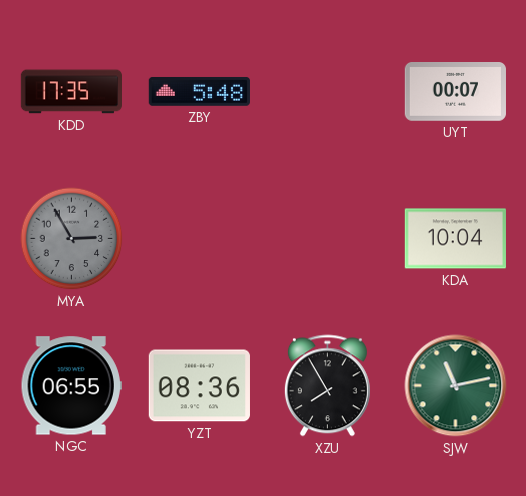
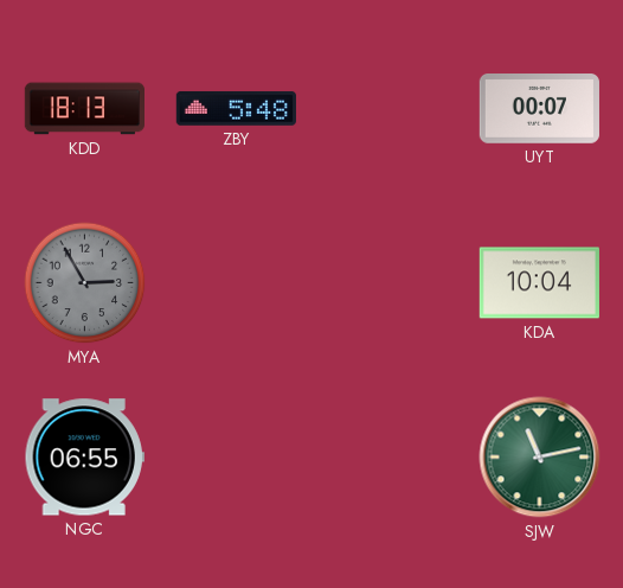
KDD: 17:35 -> 18:13 (84, 109)
YZT: 08:36 -> none (199, 386)
XZU: 7:55 -> none (327, 386)
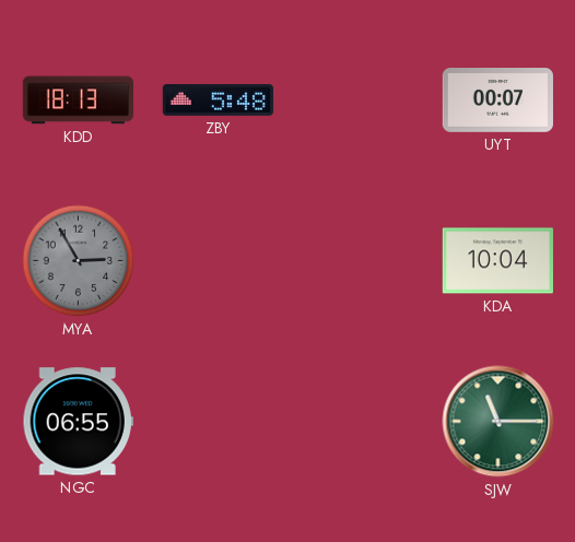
SJW: 11:13 -> 11:15 (498, 422)
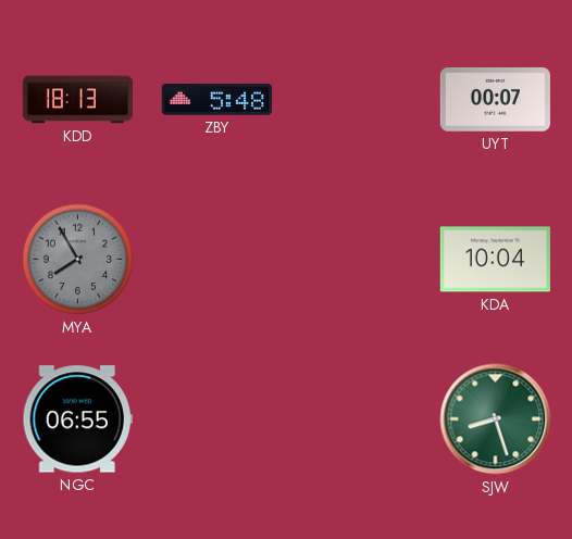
MYA: 2:55 -> 7:55 (78, 260)
SJW: 11:15 -> 8:27 (496, 419)
